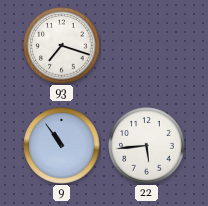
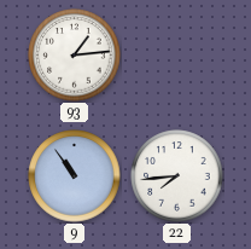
93: 7:18 -> 1:14 (75, 56)
22: 5:44 -> 7:44 (177, 176)
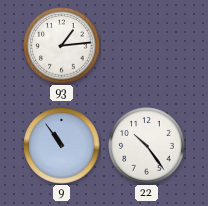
22: 7:44 -> 10:24 (147, 146)
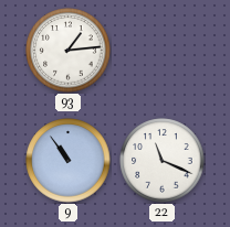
22: 10:24 -> 11:19 (163, 161)
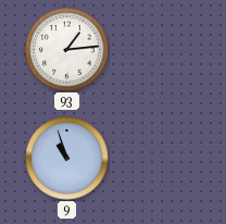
9: 10:54 -> 10:57 (67, 159)
22: 11:19 -> none (163, 161)
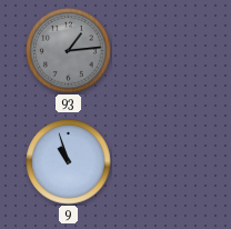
93 dial: white -> grey (69, 51)
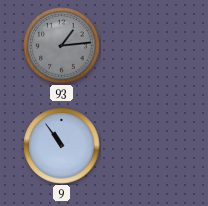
9: 10:57 -> 10:54 (62, 146)
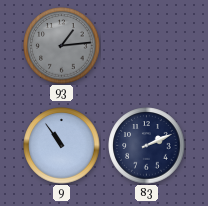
83: none -> 2:11 (147, 146)
